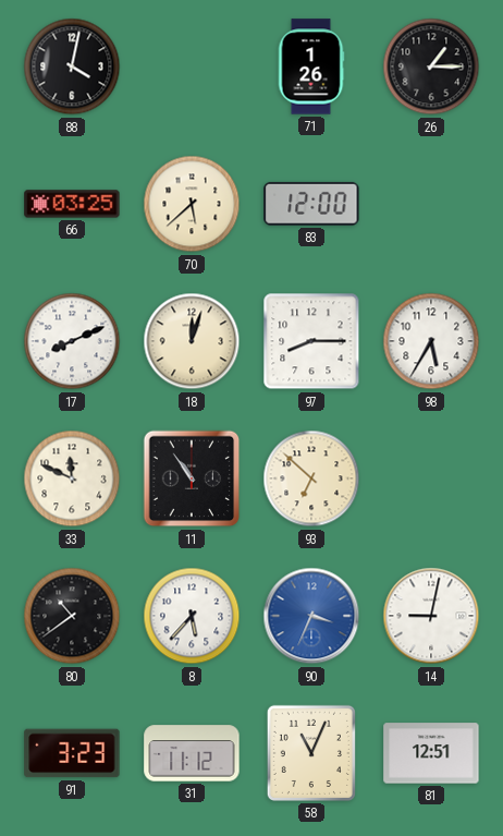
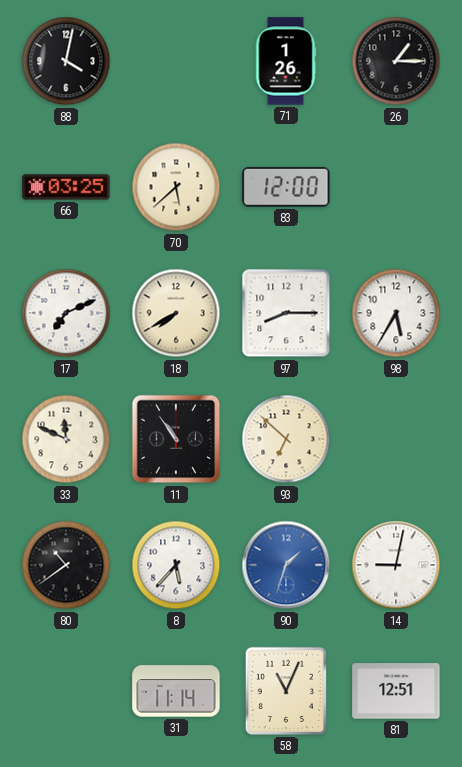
17: 8:11 -> 7:11 (66, 313)
18: 12:03 -> 7:40 (176, 313)
90: 3:34 -> 1:33 (286, 565)
91: 3:23 -> none (72, 753)
31: 11:12 -> 11:14 (176, 691)
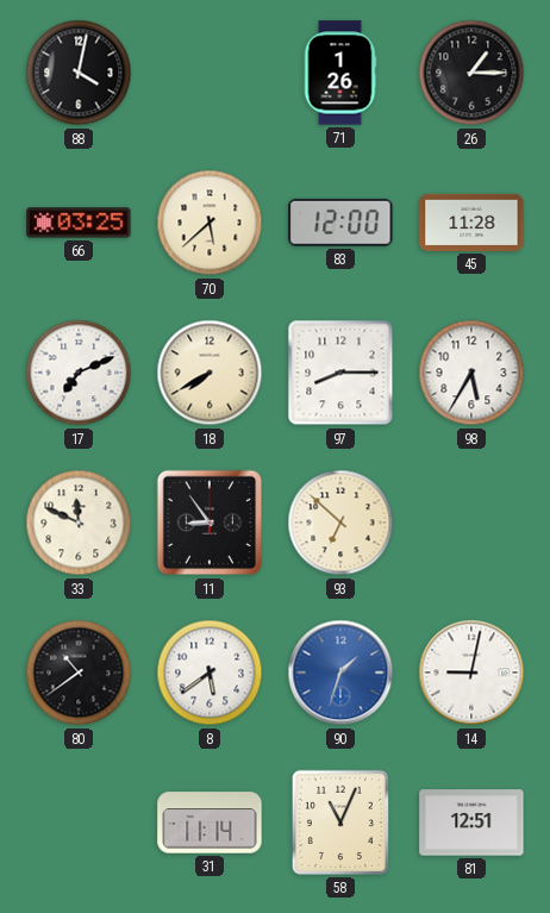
45: none -> 11:28 (471, 223)
11: 10:54 -> 8:54 (210, 523)
8: 5:37 -> 5:39 (210, 673)
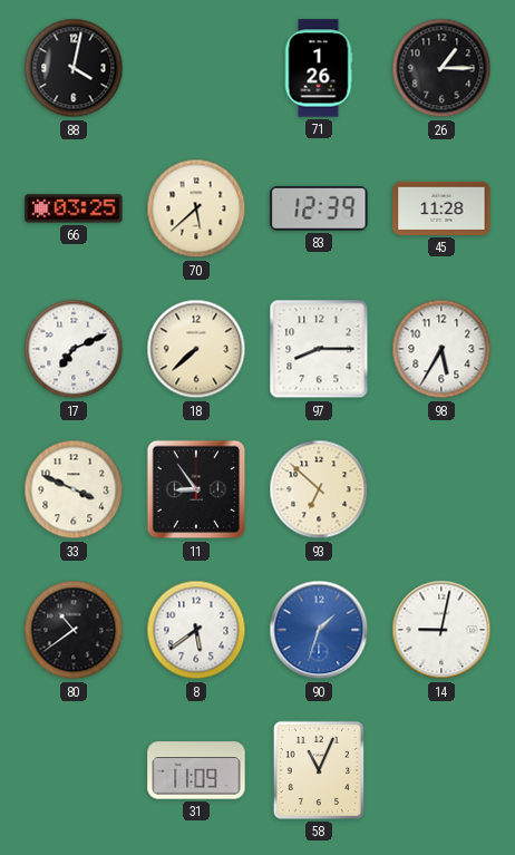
83: 12:00 -> 12:39 (319, 208)
18: 7:40 -> 7:38 (196, 349)
33: 11:49 -> 3:49 (74, 489)
31: 11:14 -> 11:09 (196, 770)
81: 12:51 -> none (471, 823)
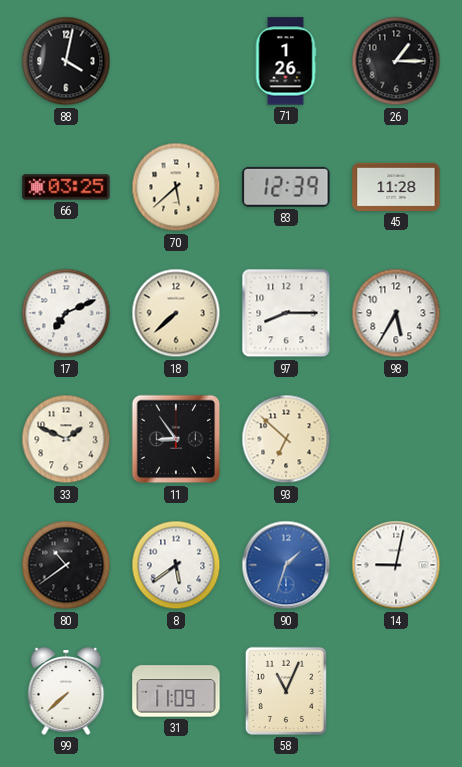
33: 3:49 -> 1:49 (66, 439)
99: none -> 7:38 (66, 691)
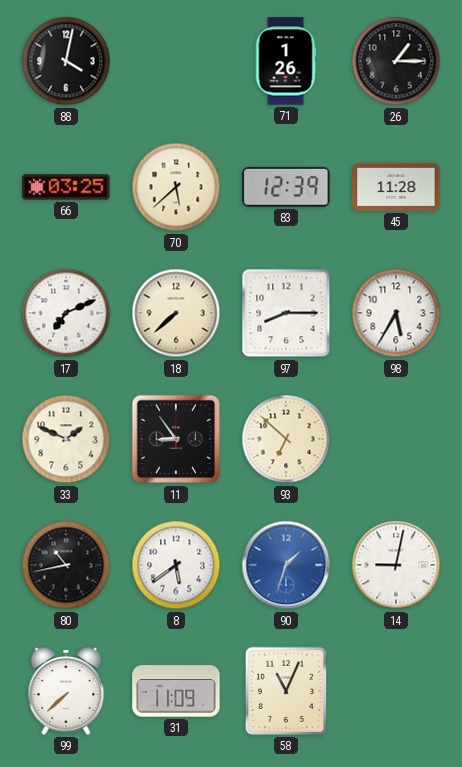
80: 10:39 -> 10:43 (66, 565)
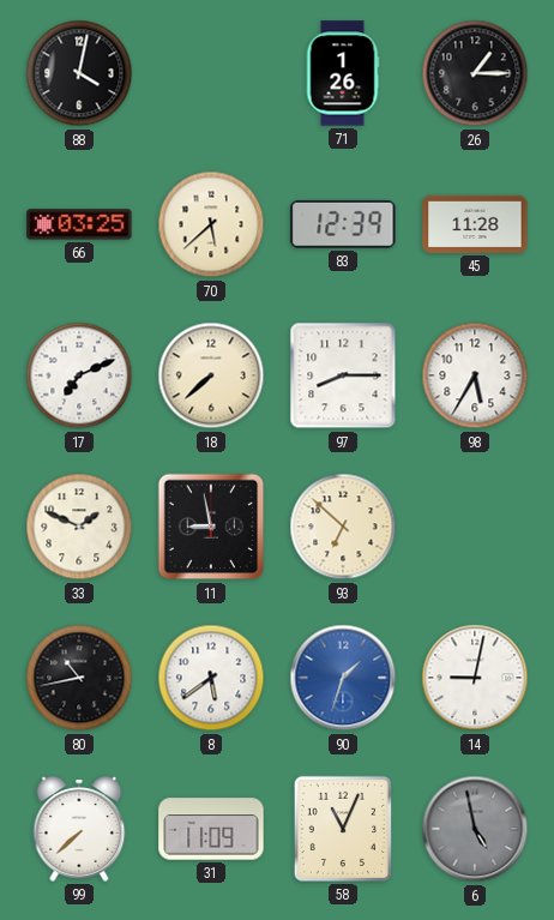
11: 8:54 -> 8:58 (211, 527)
6: none -> 4:58 (475, 829)
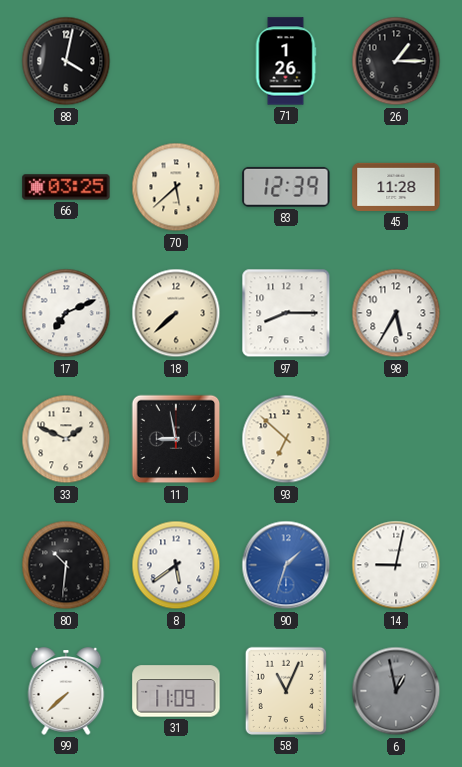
80: 10:43 -> 10:31 (66, 565)
6: 4:58 -> 12:58 (396, 691)
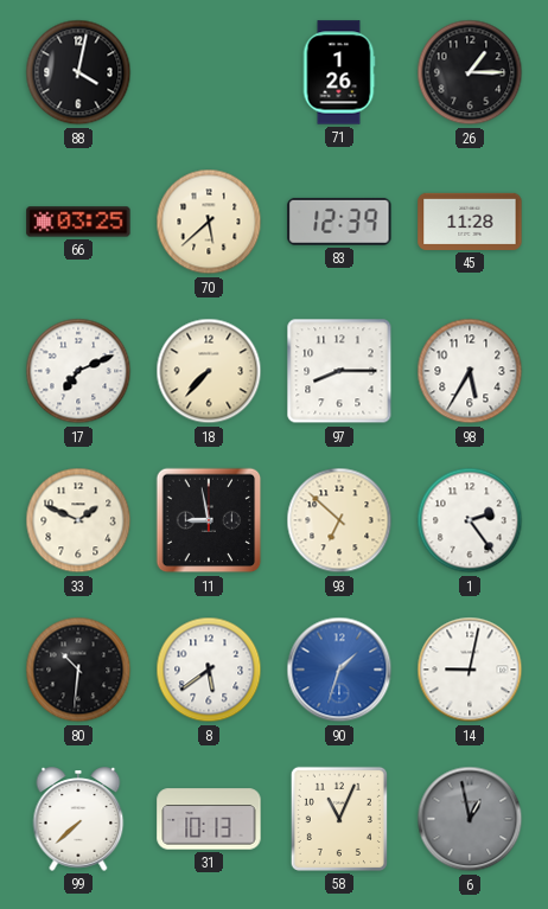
18: 7:38 -> 7:37 (209, 371)
1: none -> 2:24 (470, 520)
31: 11:09 -> 10:13 (209, 819)
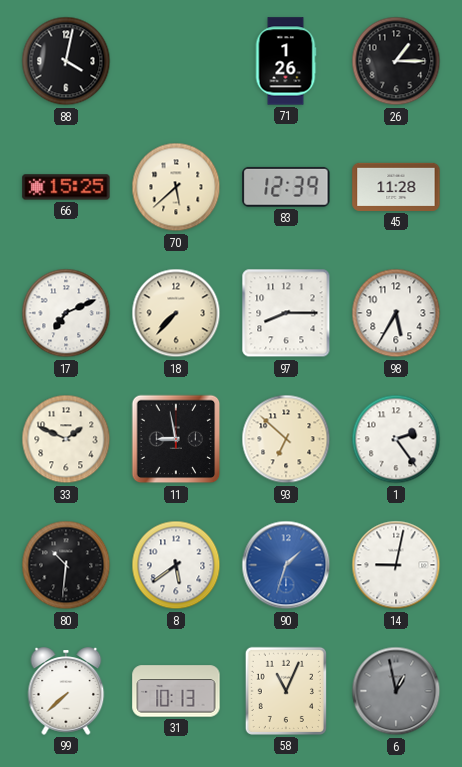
66: 03:25 -> 15:25 (66, 187)
